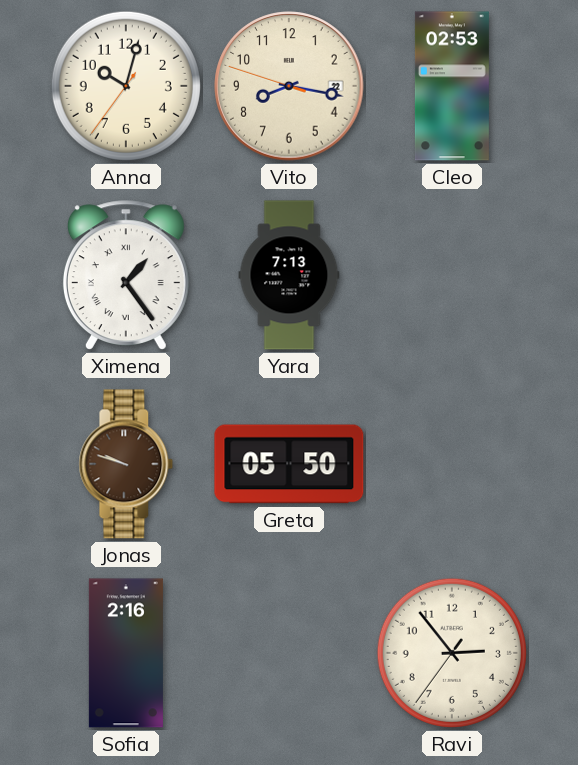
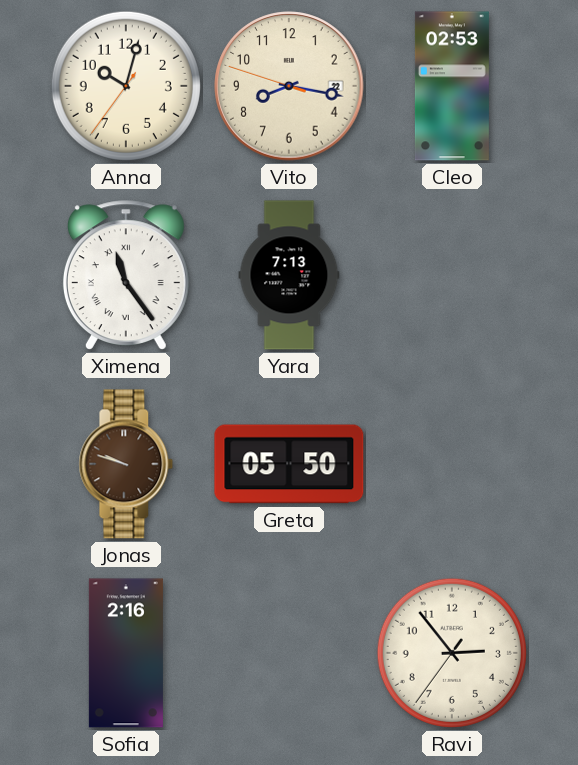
Ximena: 1:24 -> 11:24 (126, 275)
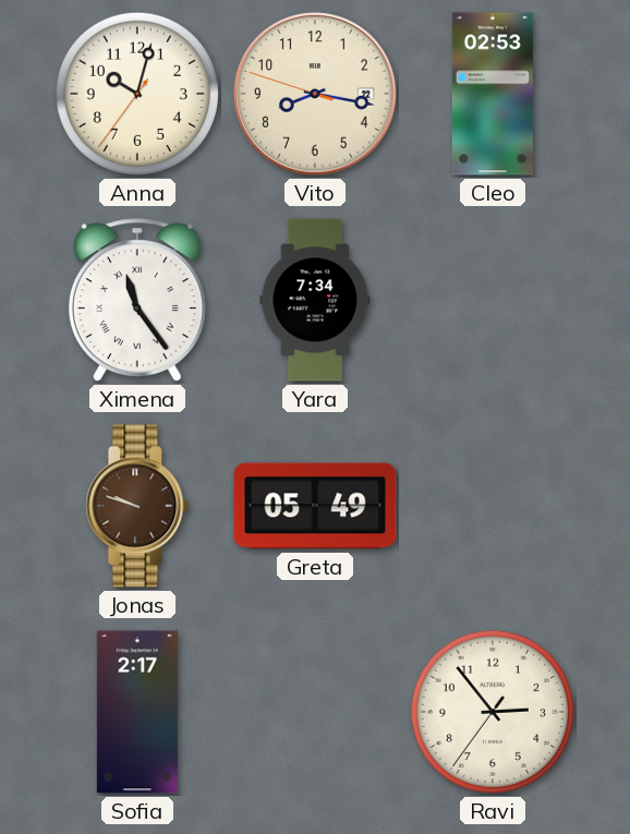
Yara: 7:13 -> 7:34 (315, 300)
Greta: 05:50 -> 05:49 (315, 506)
Sofia: 2:16 -> 2:17 (137, 712)
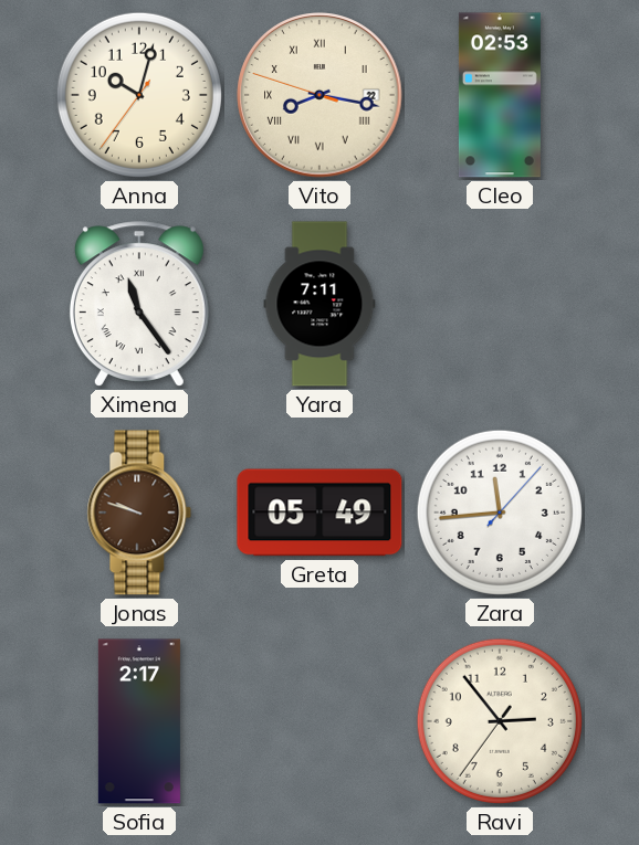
Vito numerals: Arabic -> Roman (319, 95)
Yara: 7:34 -> 7:11 (319, 304)
Zara: none -> 11:44 (500, 513)
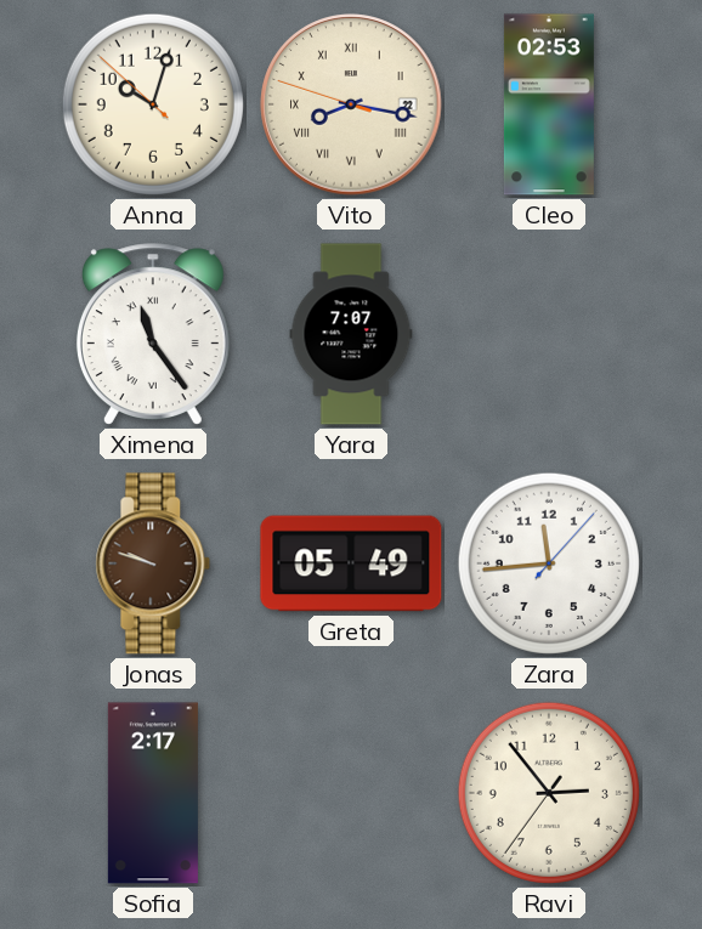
Anna: 10:02:36 -> 10:02:52 (153, 104)
Yara: 7:11 -> 7:07 (351, 334)
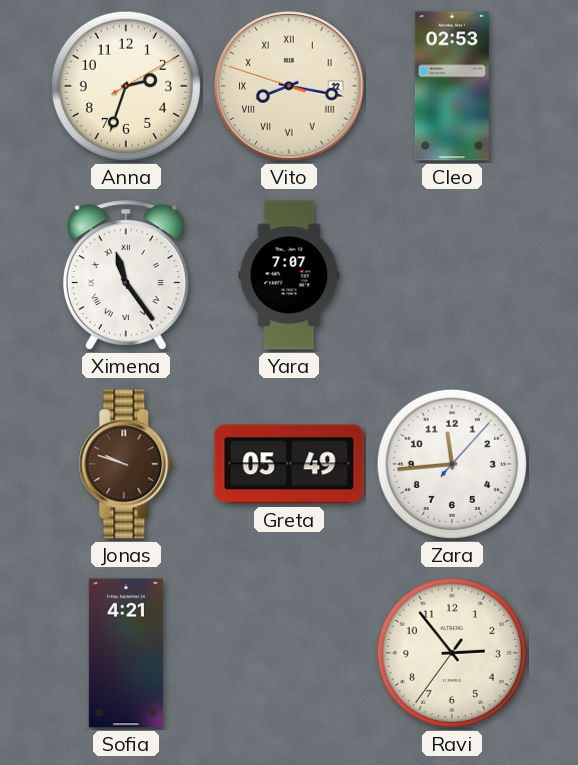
Anna: 10:02 -> 2:33 (126, 86)
Sofia: 2:17 -> 4:21 (126, 653)
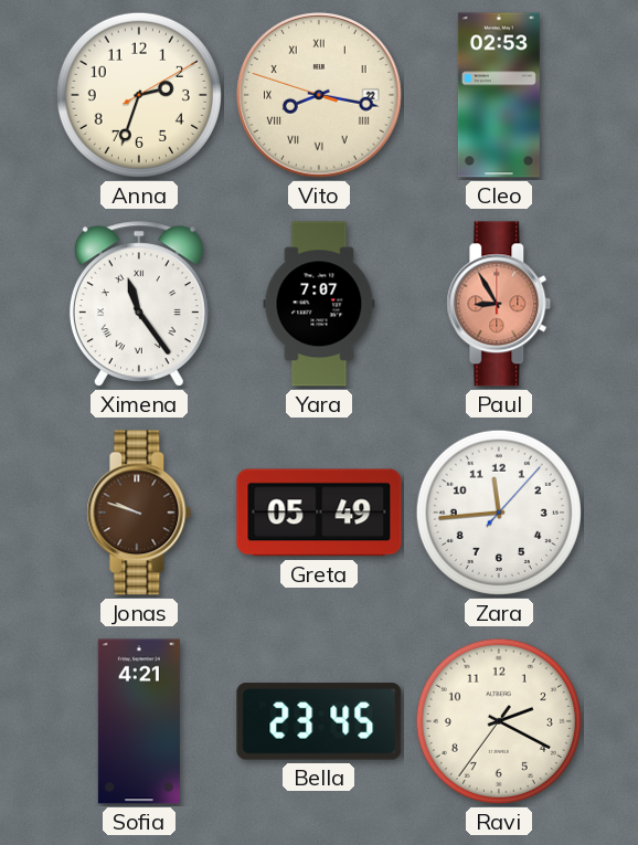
Paul: none -> 8:55 (499, 304)
Bella: none -> 23:45 (319, 721)
Ravi: 2:53 -> 2:19 (499, 721)
